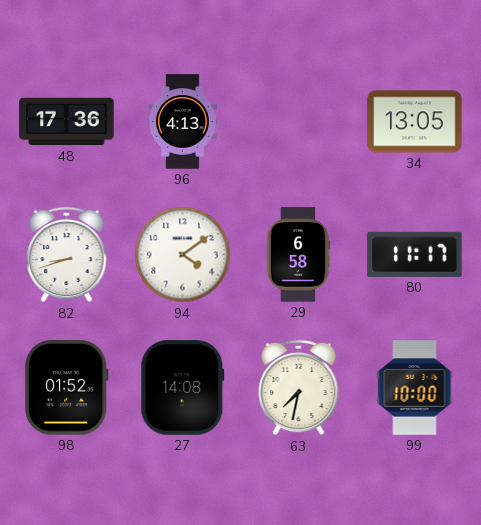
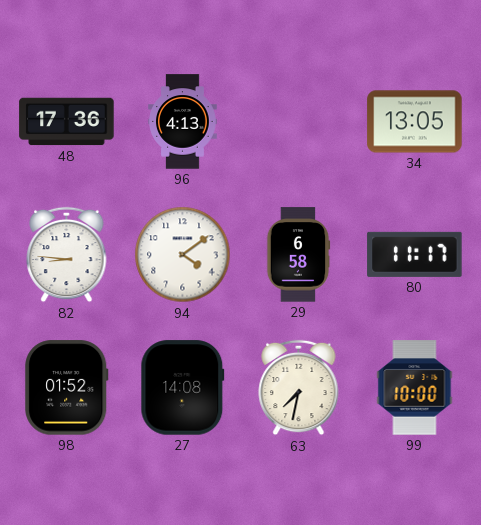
82: 8:42 -> 8:46 (67, 255)
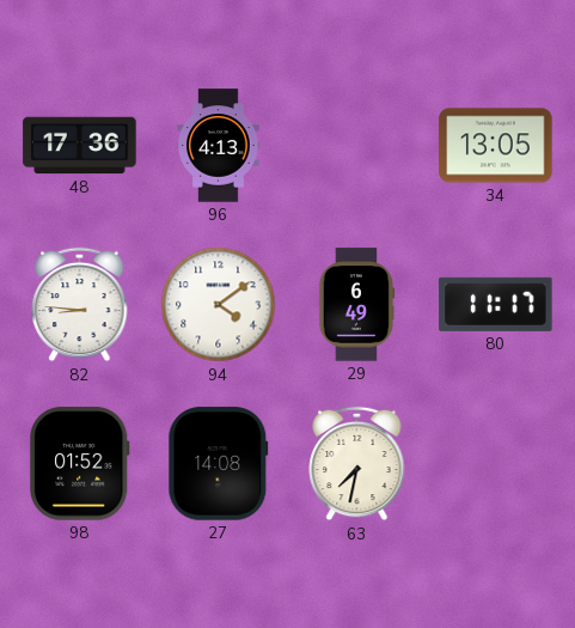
29: 6:58 -> 6:49 (356, 305)
99: 10:00 -> none (415, 388)
